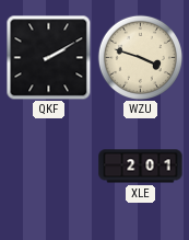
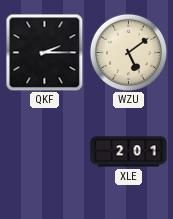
QKF: 2:10 -> 2:15 (44, 52)
WZU: 3:48 -> 5:09 (128, 52)
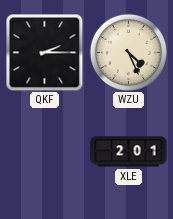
WZU: 5:09 -> 4:26 (128, 52)
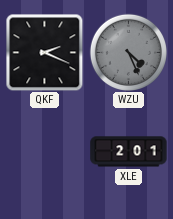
QKF: 2:15 -> 2:19 (44, 52)
WZU dial: cream -> grey (128, 52)
